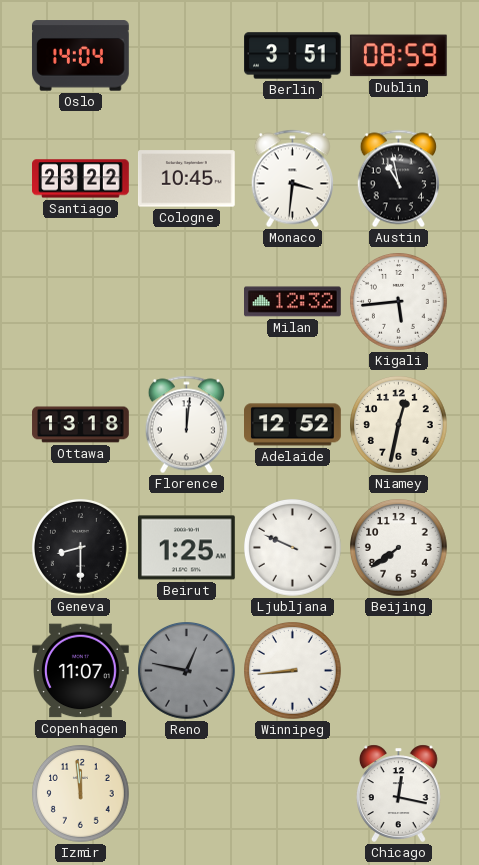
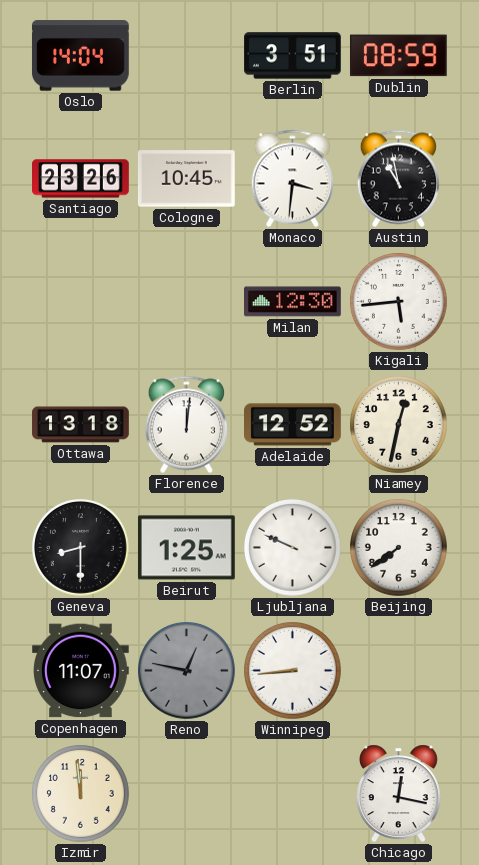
Santiago: 23:22 -> 23:26 (81, 179)
Milan: 12:32 -> 12:30 (293, 302)
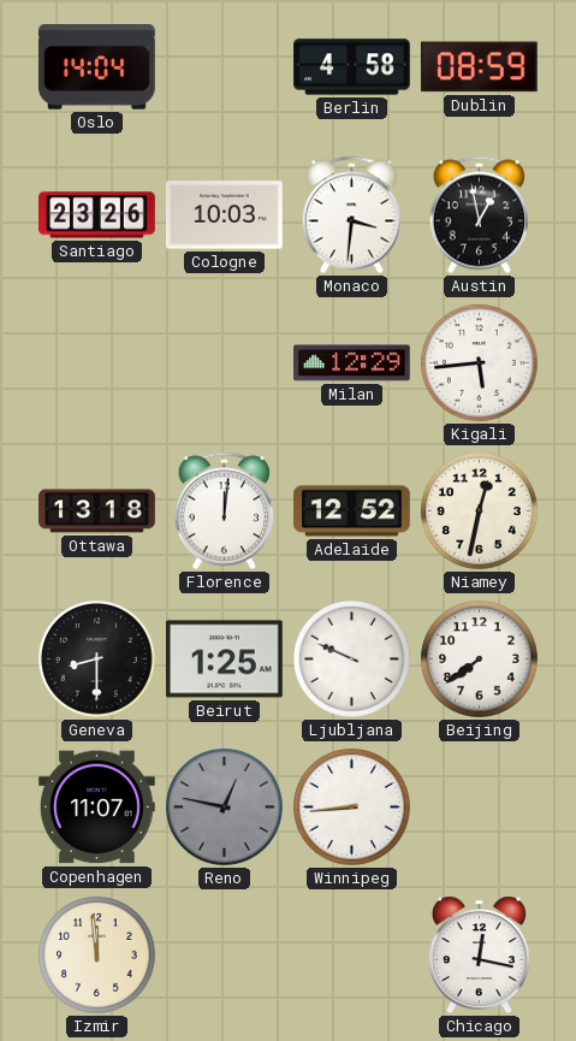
Berlin: 3:51 -> 4:58 (352, 67)
Cologne: 10:45 -> 10:03 (225, 215)
Austin: 10:58 -> 12:58 (479, 215)
Milan: 12:30 -> 12:29 (352, 363)
